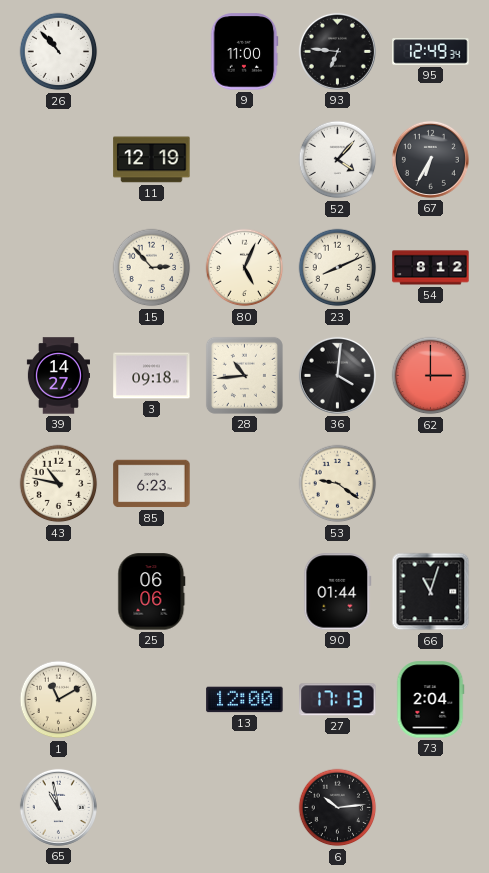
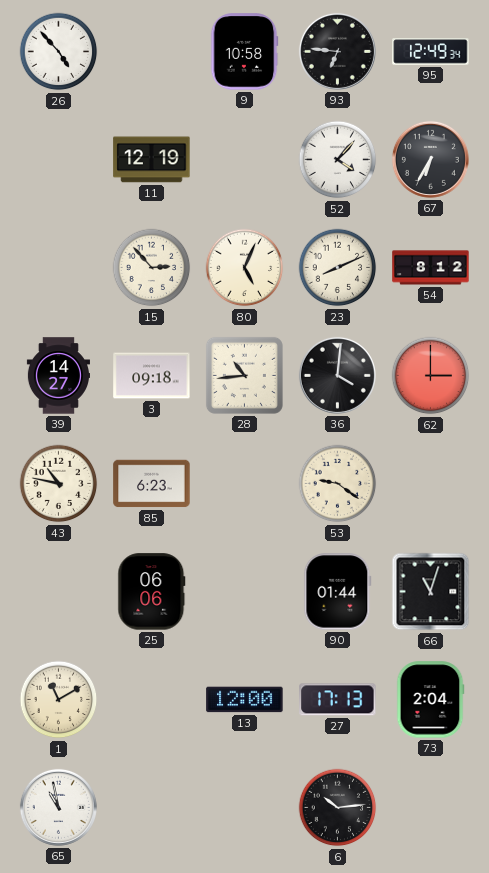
26: 10:53 -> 4:53 (59, 52)
9: 11:00 -> 10:58 (244, 52)
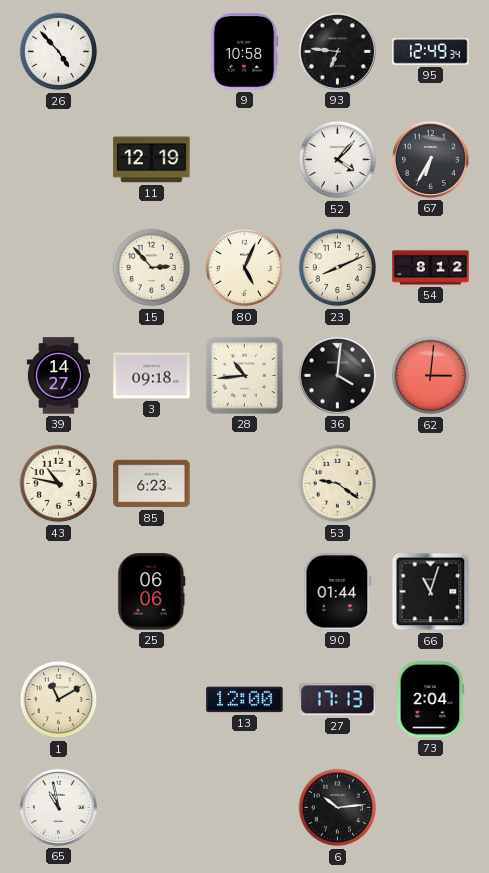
62: 3:00 -> 3:01 (431, 376)
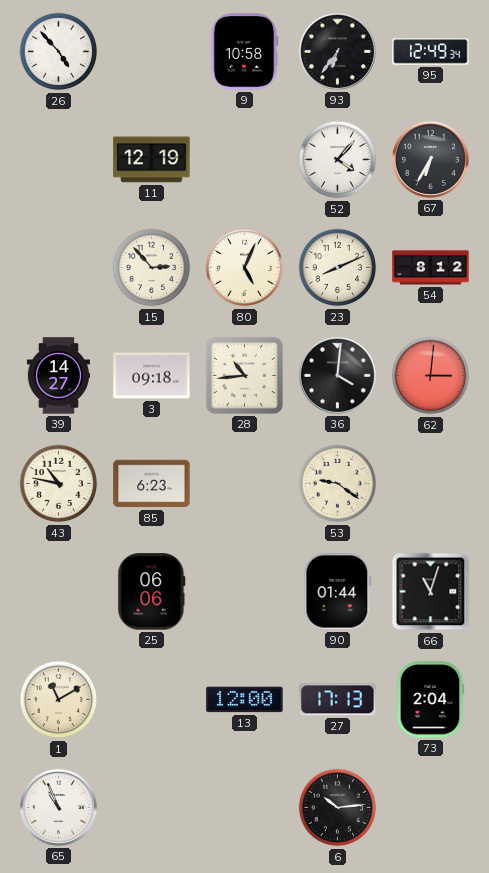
93: 6:46 -> 6:36 (337, 51)
65: 10:58 -> 10:56 (58, 807)
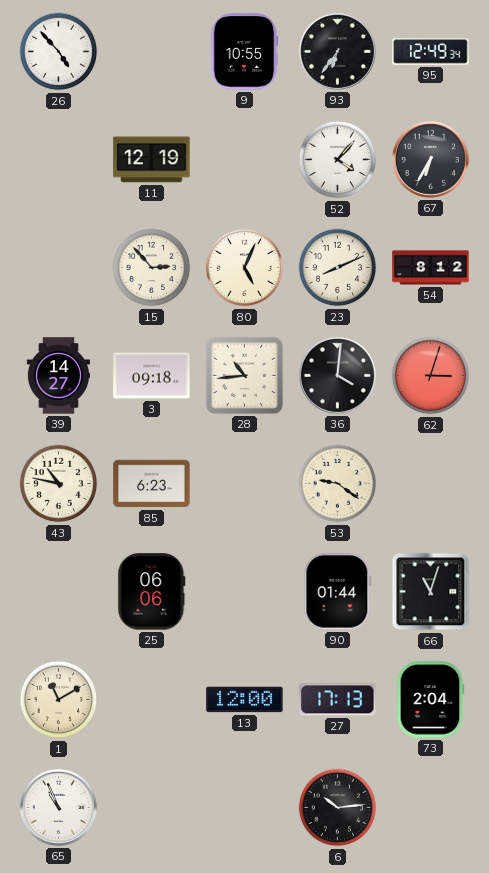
9: 10:58 -> 10:55 (244, 52)
62: 3:01 -> 3:03 (431, 376)
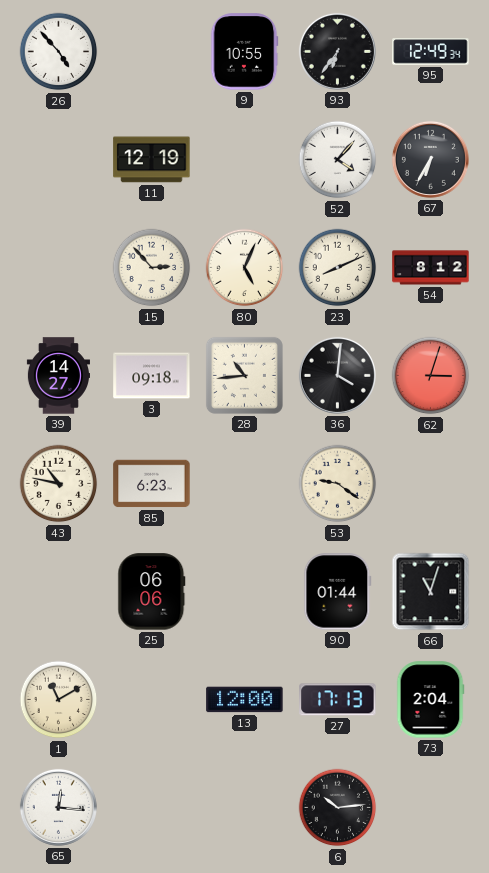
65: 10:56 -> 12:16 (58, 807)
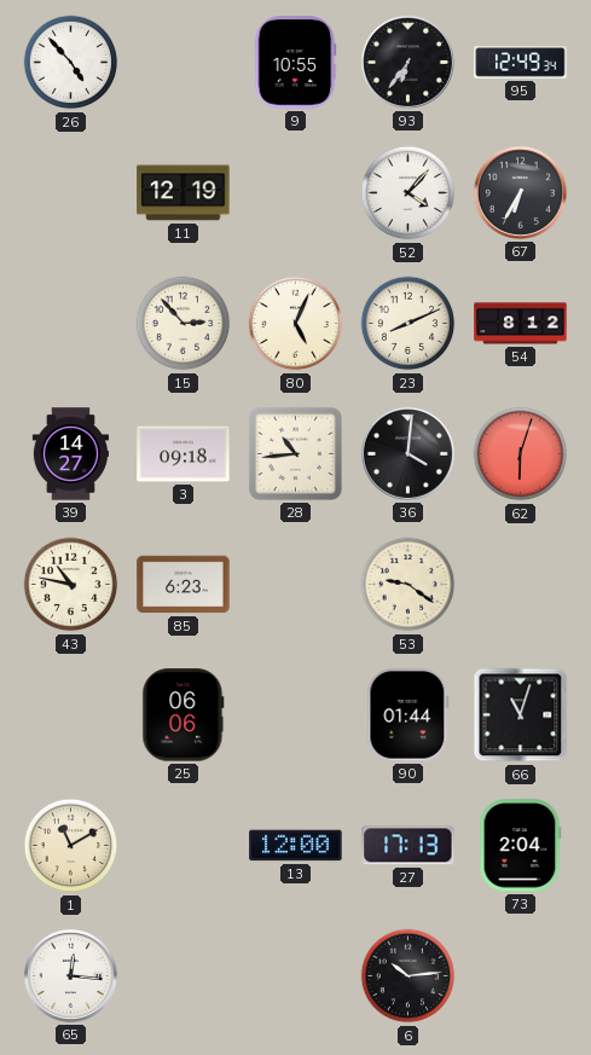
62: 3:03 -> 6:03 (521, 454)
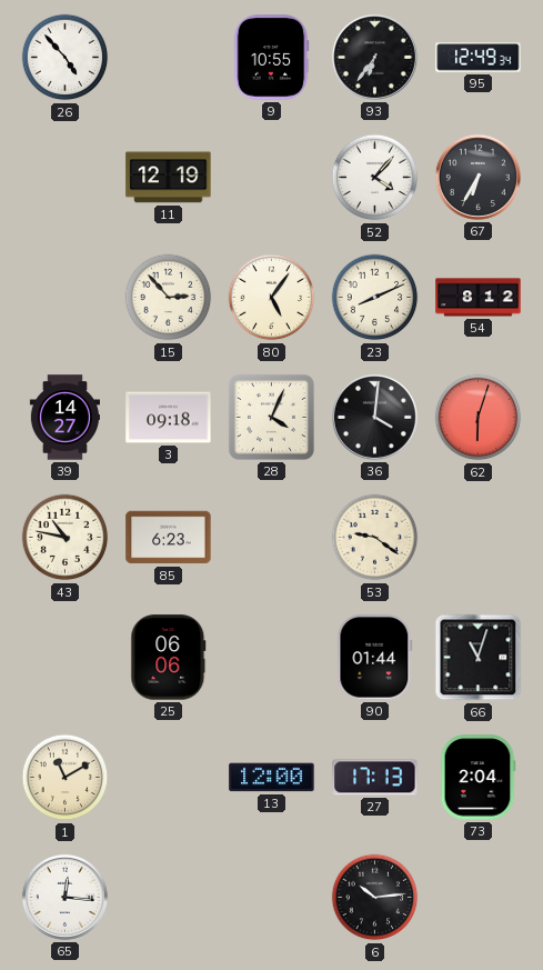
80: 5:04 -> 5:06 (272, 298)
28: 10:44 -> 4:04 (271, 417)
